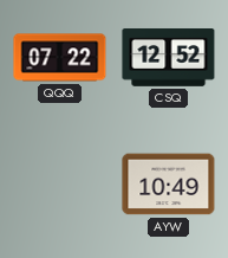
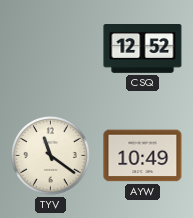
QQQ: 07:22 -> none (60, 58)
TYV: none -> 11:21 (51, 156)
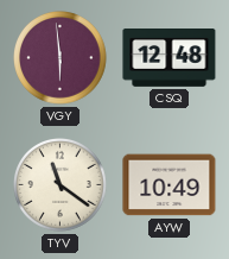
VGY: none -> 5:59 (61, 58)
CSQ: 12:52 -> 12:48 (170, 58)
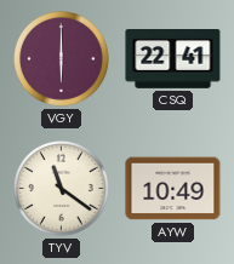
VGY: 5:59 -> 6:00 (62, 59)
CSQ: 12:48 -> 22:41 (173, 59)
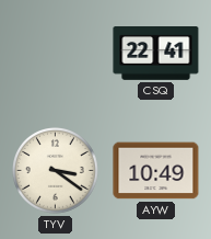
VGY: 6:00 -> none (62, 59)
TYV: 11:21 -> 3:21 (56, 171)
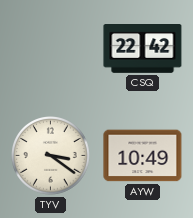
CSQ: 22:41 -> 22:42 (143, 49)
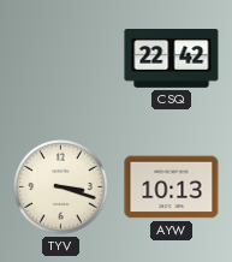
TYV: 3:21 -> 3:18 (61, 187)
AYW: 10:49 -> 10:13 (172, 187)
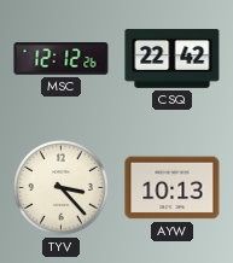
MSC: none -> 12:12 (62, 59)
TYV: 3:18 -> 3:23 (62, 188)
